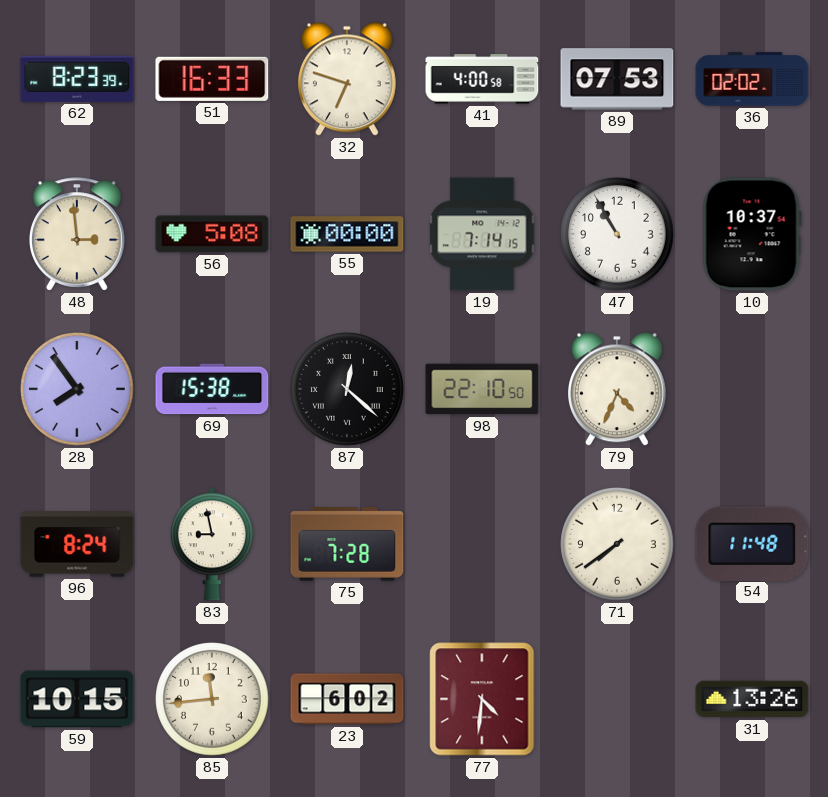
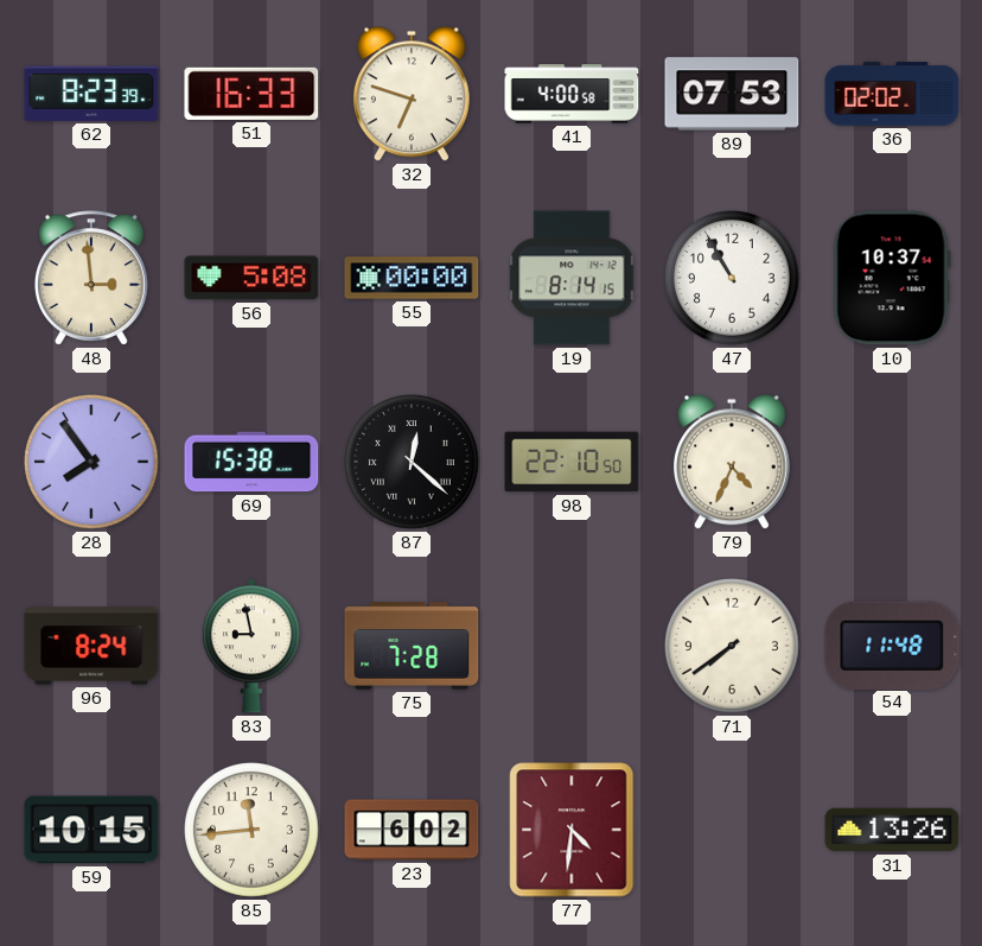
19: 7:14 -> 8:14 (572, 278)
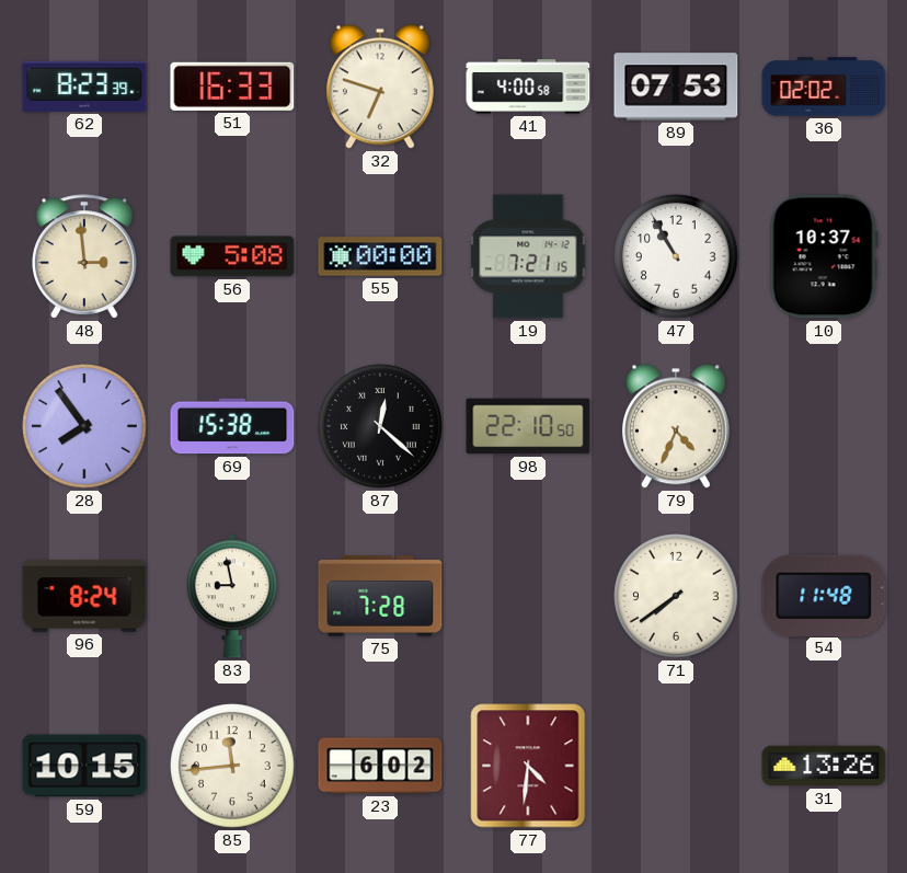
19: 8:14 -> 7:21 (528, 256)
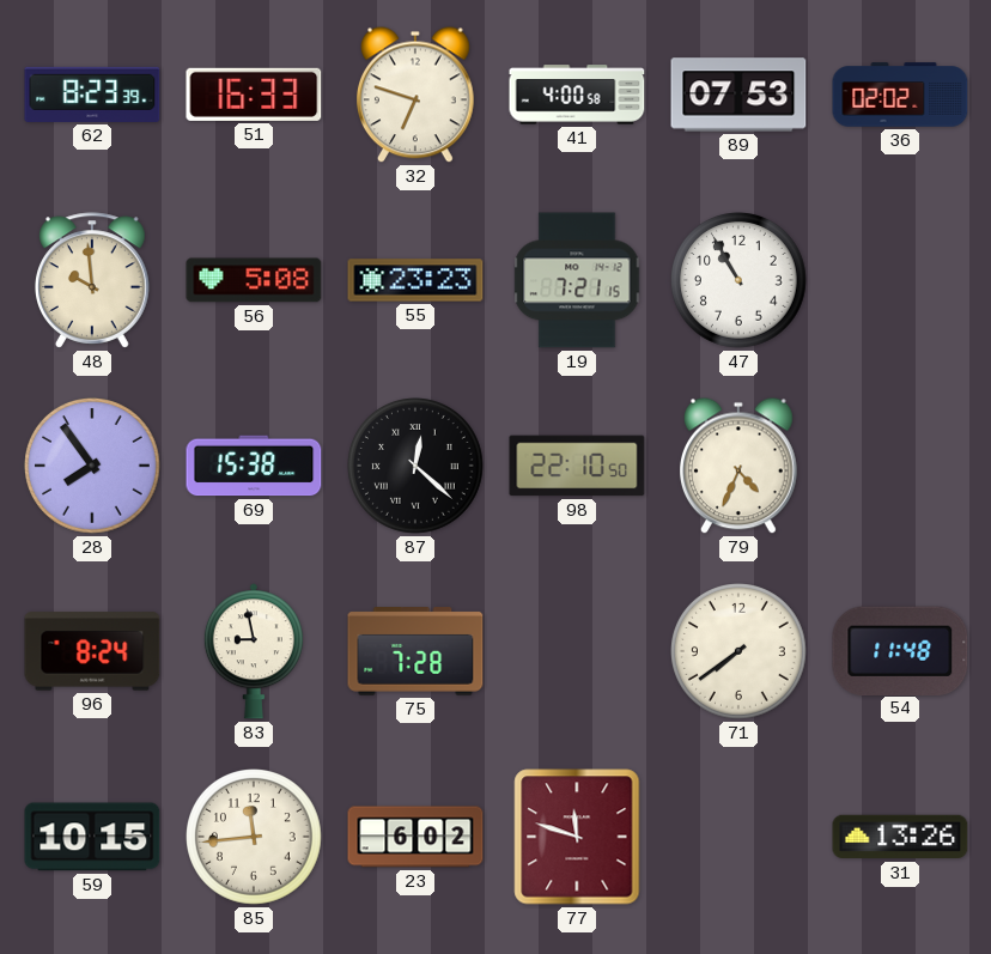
48: 2:59 -> 9:59 (93, 280)
55: 00:00 -> 23:23 (415, 280)
10: 10:37 -> none (824, 256)
77: 4:31 -> 11:48 (577, 837)
